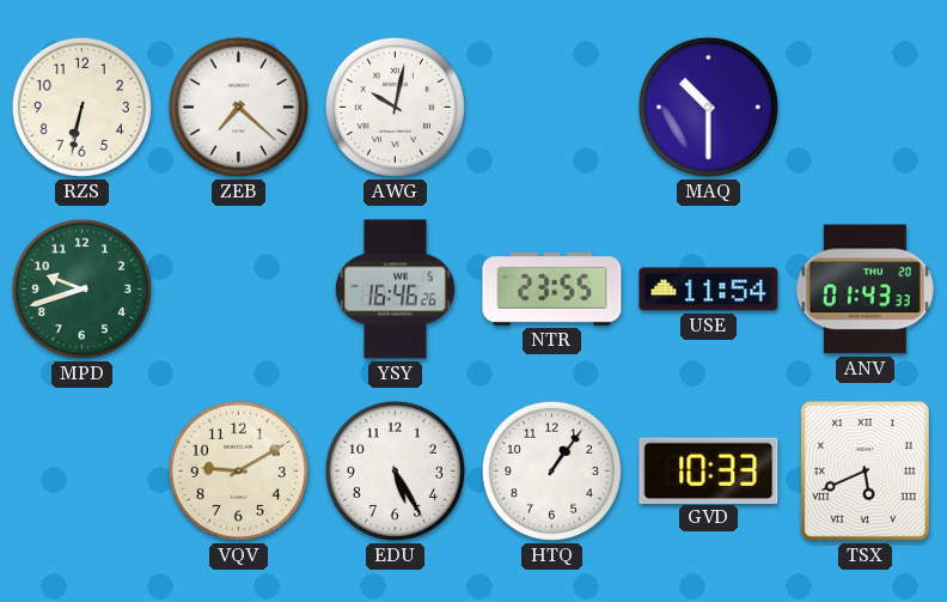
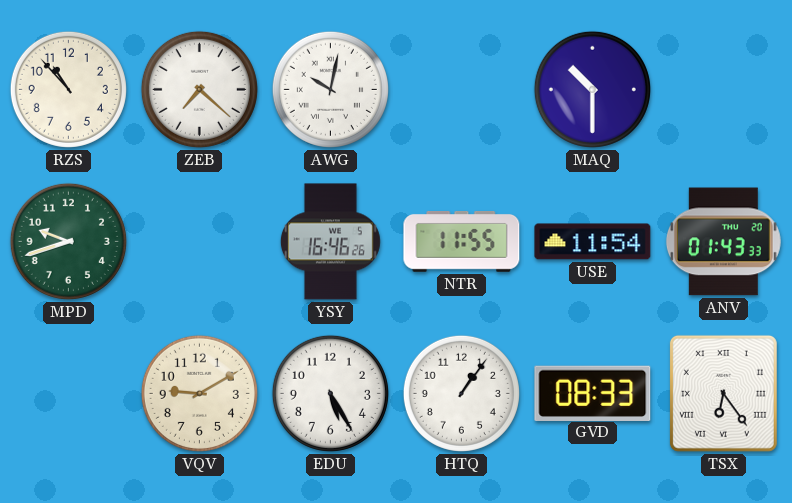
RZS: 6:32 -> 10:53 (68, 89)
NTR: 23:55 -> 11:55 (462, 242)
GVD: 10:33 -> 08:33 (593, 393)
TSX: 5:41 -> 6:24 (723, 393)
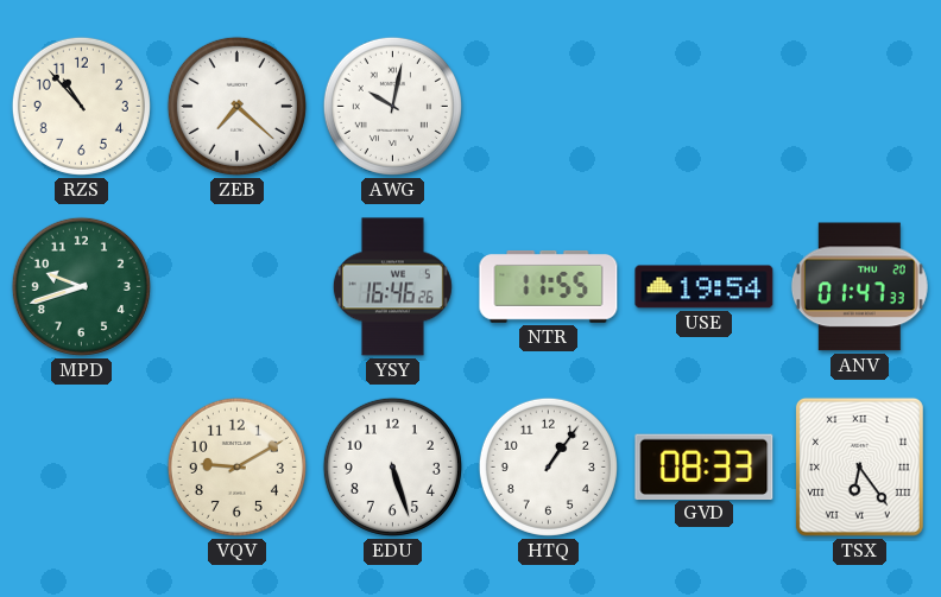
MAQ: 10:30 -> none (592, 89)
USE: 11:54 -> 19:54 (705, 287)
ANV: 01:43 -> 01:47 (859, 287)
EDU: 5:25 -> 5:27 (392, 466)
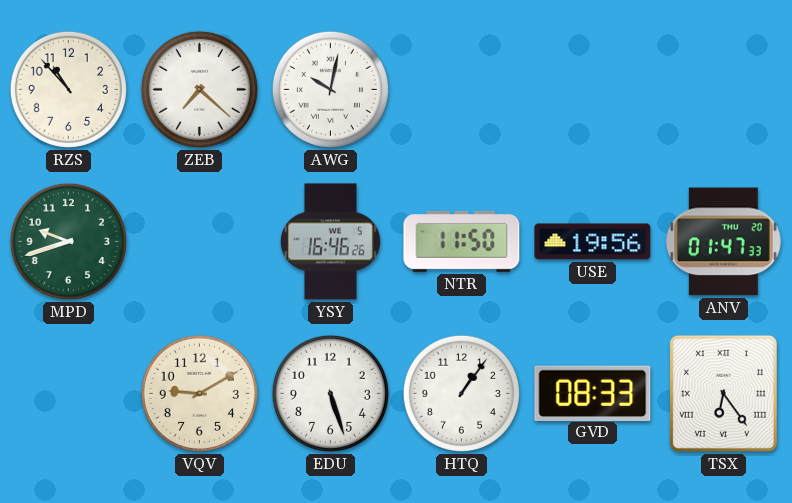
NTR: 11:55 -> 11:50 (462, 242)
USE: 19:54 -> 19:56 (593, 242)
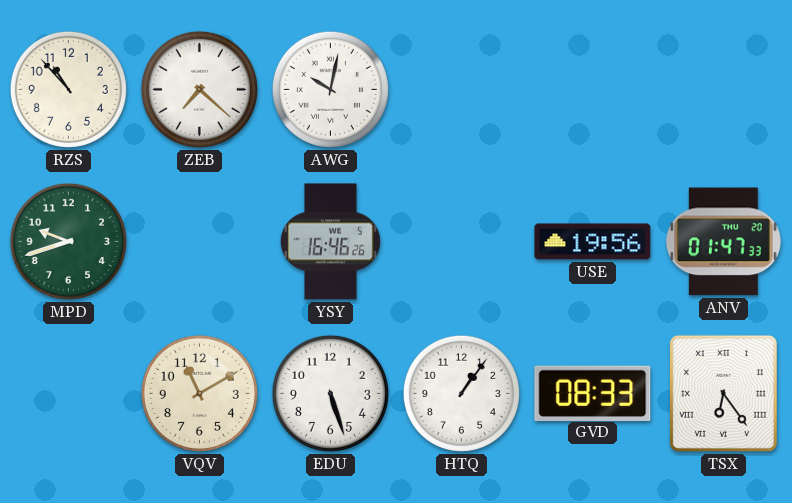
NTR: 11:50 -> none (462, 242)
VQV: 9:10 -> 11:10 (199, 393)
